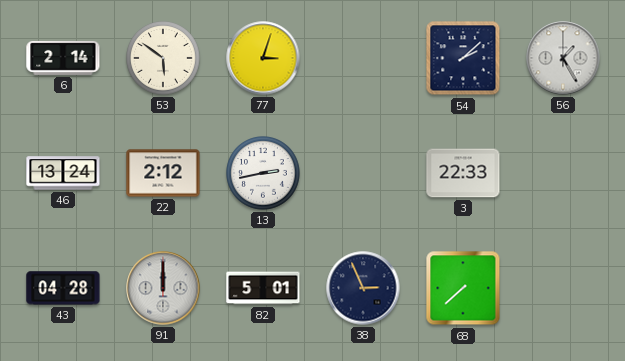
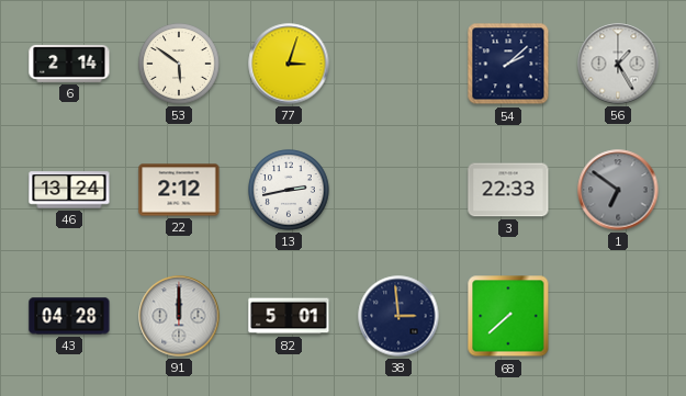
1: none -> 6:51 (618, 190)
38: 2:56 -> 2:59 (398, 316)
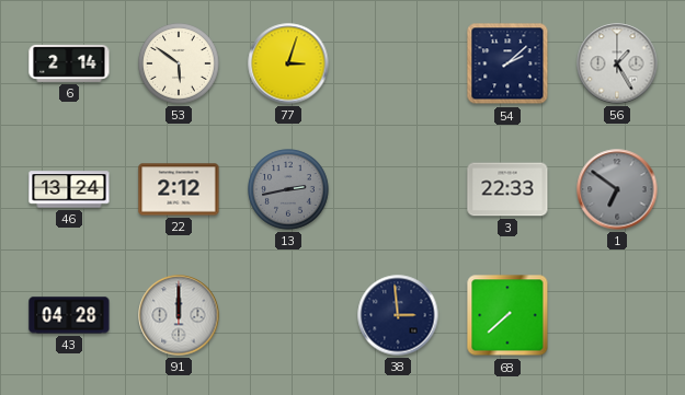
13 dial: white -> grey (289, 190)
82: 5:01 -> none (289, 316)
